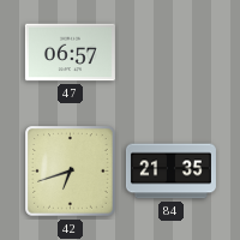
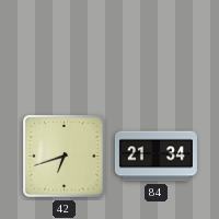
47: 06:57 -> none (70, 53)
84: 21:35 -> 21:34 (155, 157)
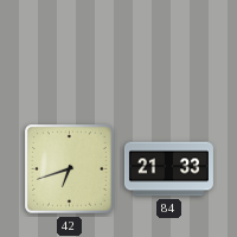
84: 21:34 -> 21:33 (168, 169)
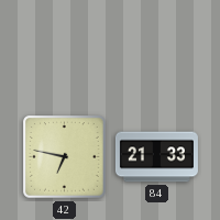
42: 6:42 -> 6:47 (65, 157)
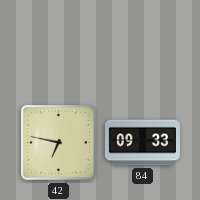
84: 21:33 -> 09:33 (142, 143)
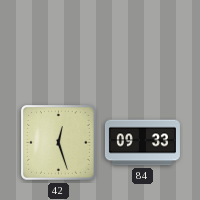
42: 6:47 -> 12:27 (59, 143)
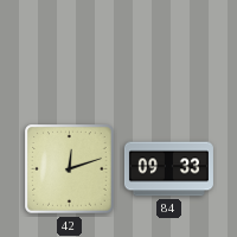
42: 12:27 -> 12:12 (70, 169)
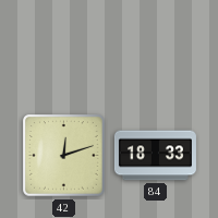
84: 09:33 -> 18:33 (155, 156)
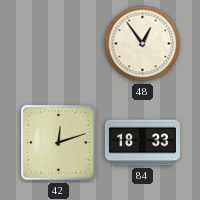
48: none -> 12:54 (143, 44)
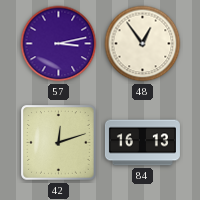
57: none -> 3:13 (59, 44)
84: 18:33 -> 16:13 (142, 143)
